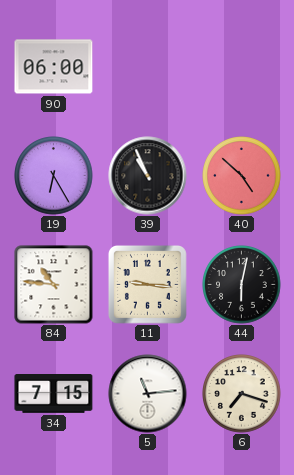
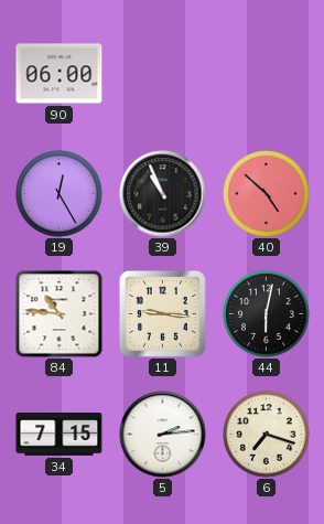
19: 6:25 -> 12:25 (60, 194)
5: 11:14 -> 2:14 (163, 435)
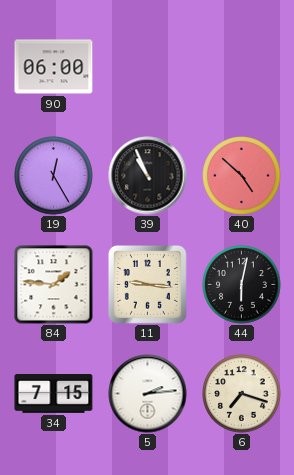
84: 10:46 -> 1:46 (54, 285)
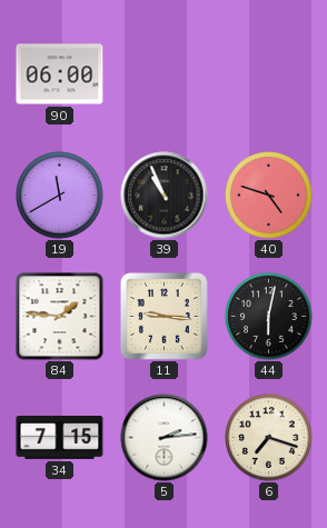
19: 12:25 -> 11:40 (60, 196)
40: 4:52 -> 4:48 (269, 196)
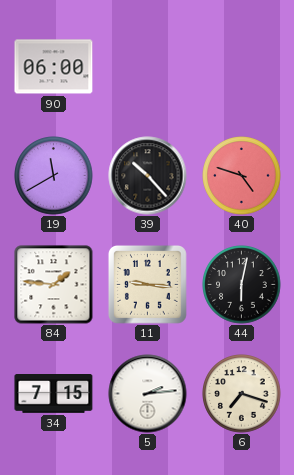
39: 10:56 -> 10:23 (148, 176)
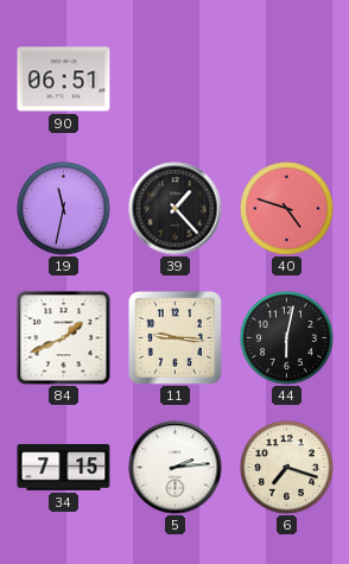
90: 06:00 -> 06:51 (64, 80)
19: 11:40 -> 11:32 (64, 209)
39: 10:23 -> 1:23 (176, 209)
84: 1:46 -> 1:41 (64, 338)
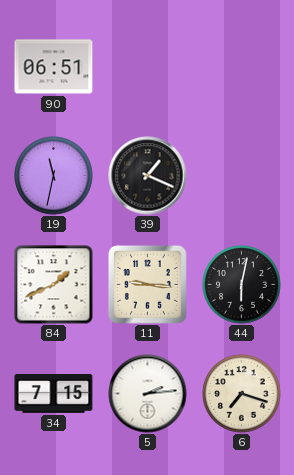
39: 1:23 -> 1:19 (148, 176)
40: 4:48 -> none (287, 209)
